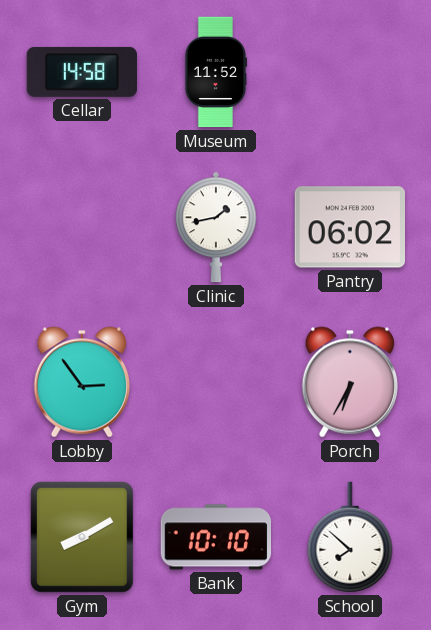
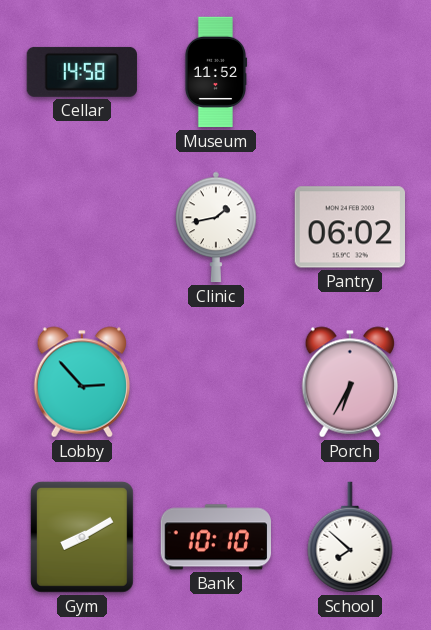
Lobby: 2:54 -> 2:53 (81, 382)
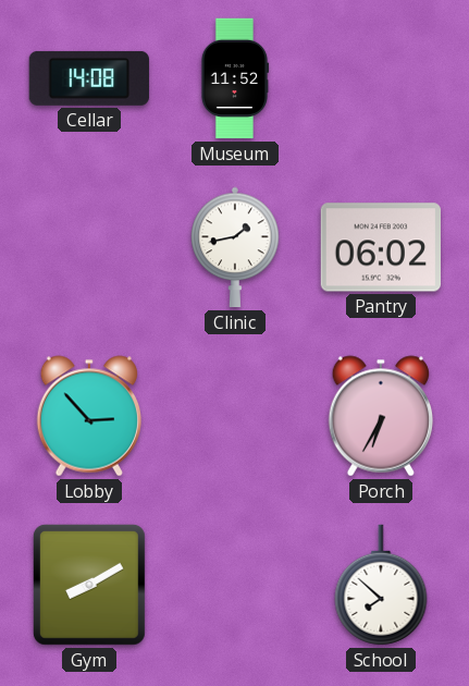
Cellar: 14:58 -> 14:08 (88, 78)
Bank: 10:10 -> none (215, 537)
